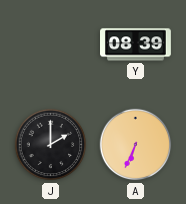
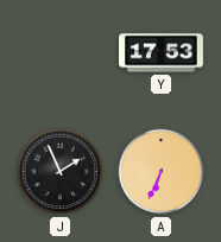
Y: 08:39 -> 17:53 (162, 53)
J: 2:00 -> 1:56 (61, 172)
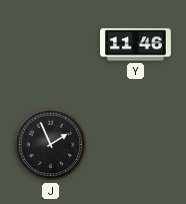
Y: 17:53 -> 11:46 (136, 45)
A: 6:34 -> none (162, 172)
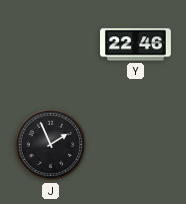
Y: 11:46 -> 22:46 (136, 45)
